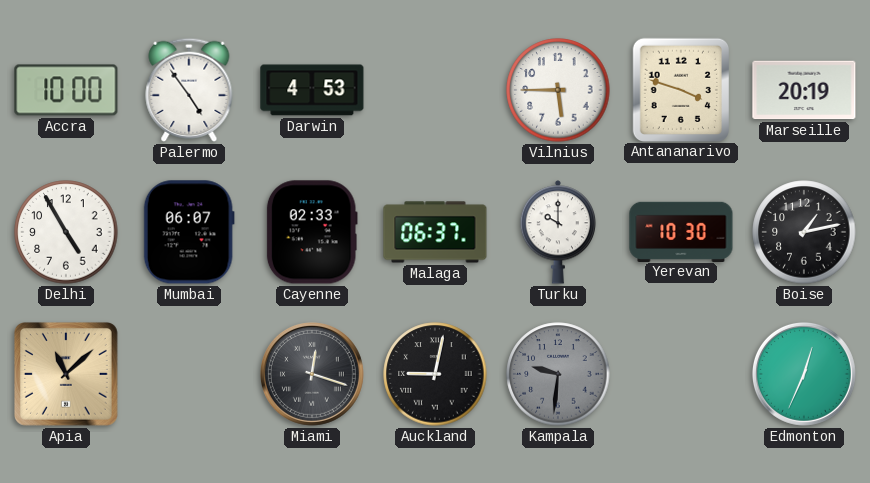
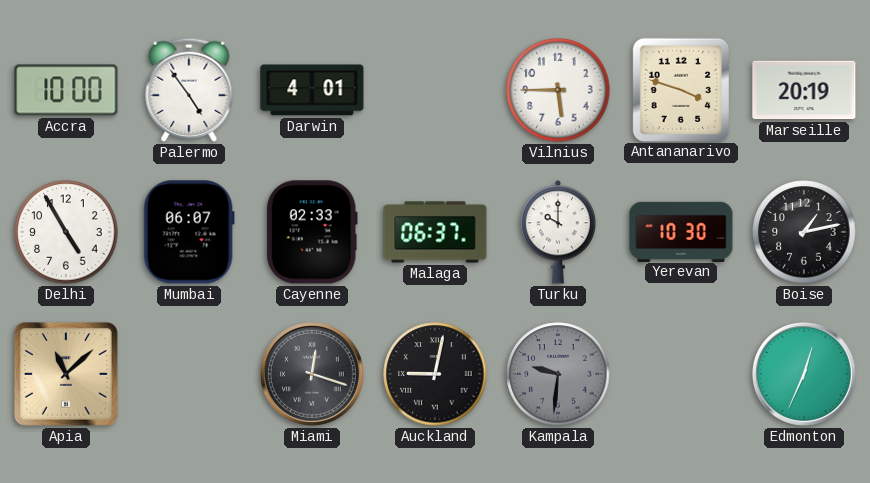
Darwin: 4:53 -> 4:01 (312, 90)
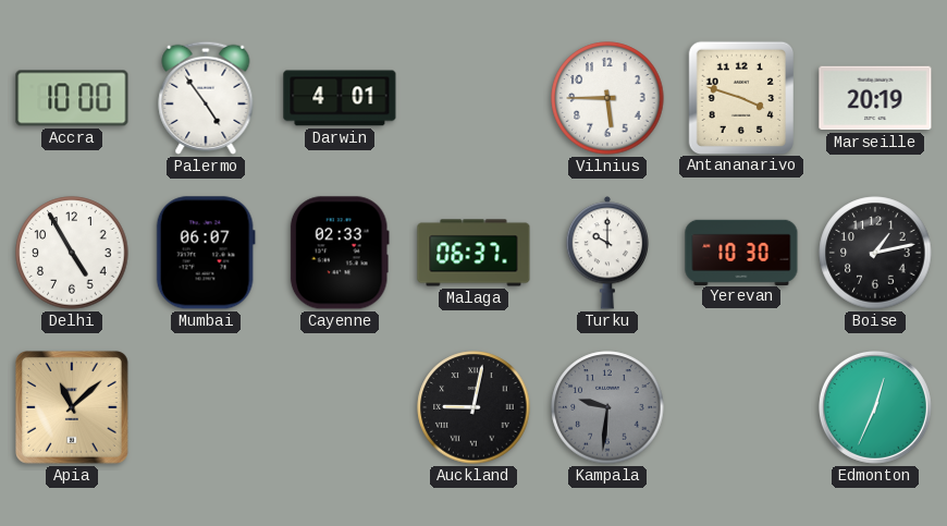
Miami: 12:18 -> none (312, 374)
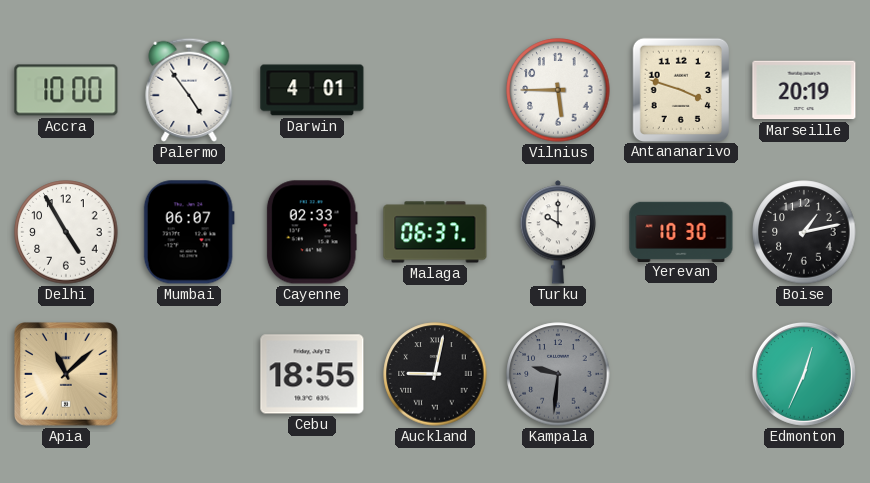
Cebu: none -> 18:55 (312, 374)
